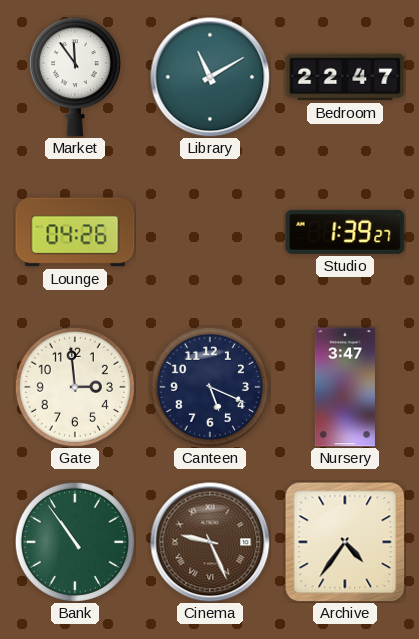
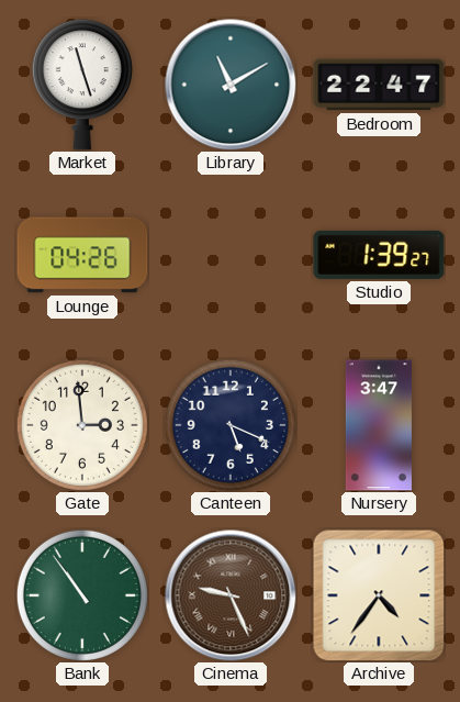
Market: 11:54 -> 11:27 (82, 85)
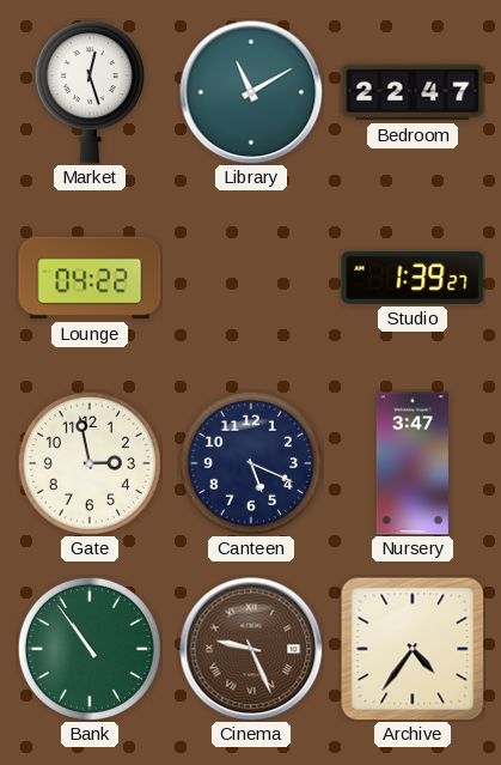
Market: 11:27 -> 12:27 (90, 92)
Lounge: 04:26 -> 04:22 (90, 278)
Gate: 2:59 -> 2:58 (90, 463)
